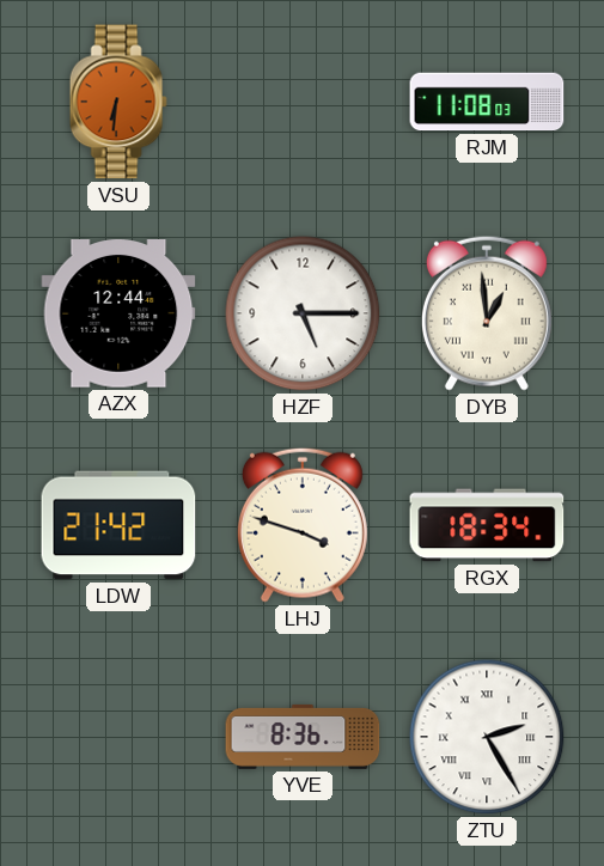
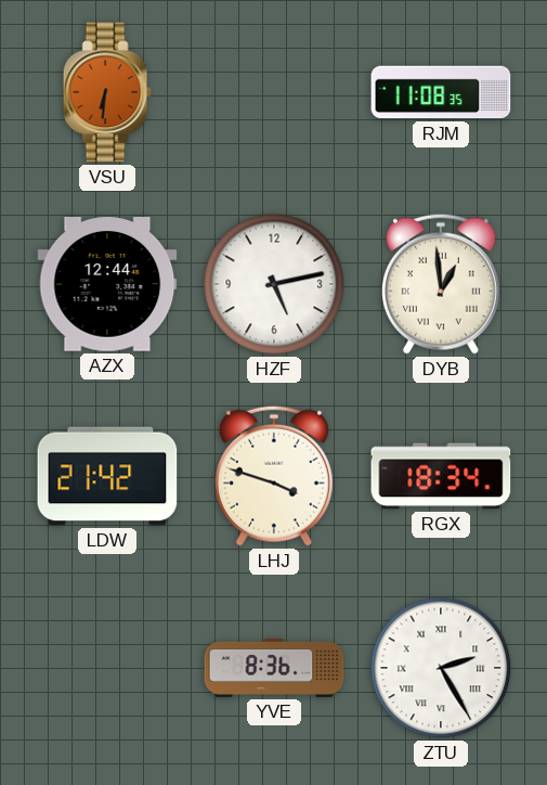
RJM: 11:08:03 -> 11:08:35 (441, 92)
HZF: 5:15 -> 5:13 (274, 284)
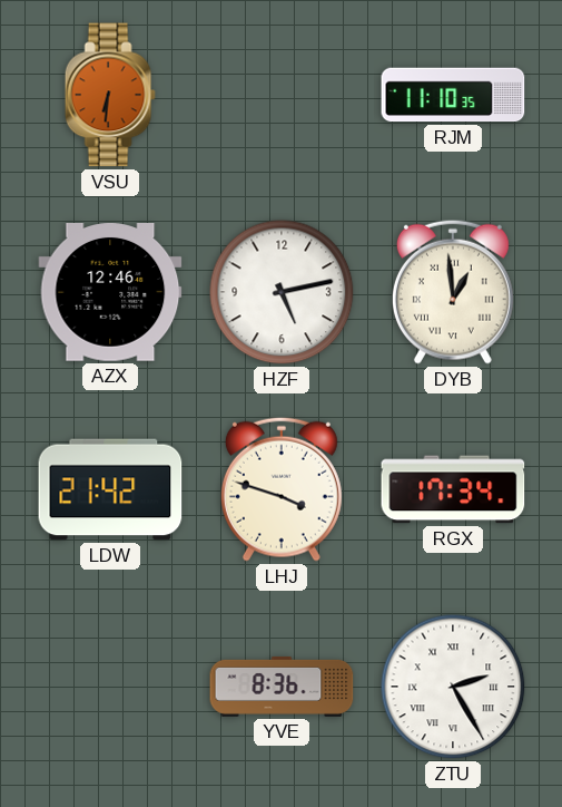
RJM: 11:08 -> 11:10 (453, 95)
AZX: 12:44 -> 12:46 (110, 293)
RGX: 18:34 -> 17:34 (453, 489)
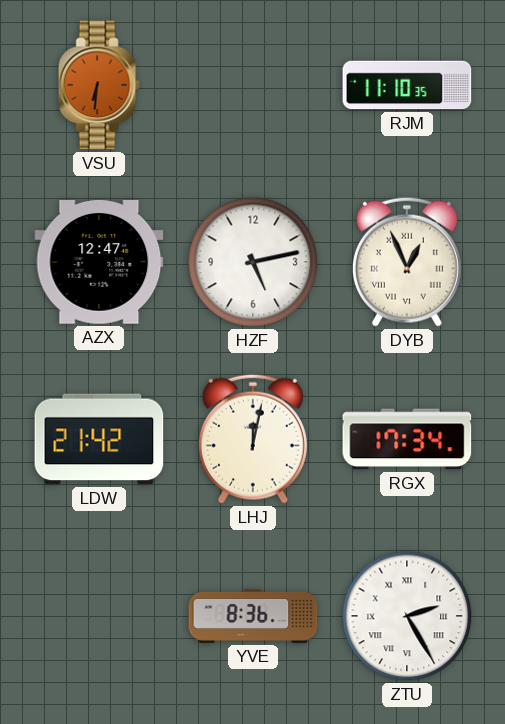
AZX: 12:46 -> 12:47 (99, 263)
DYB: 12:59 -> 12:56 (407, 262)
LHJ: 3:48 -> 12:02 (253, 439)
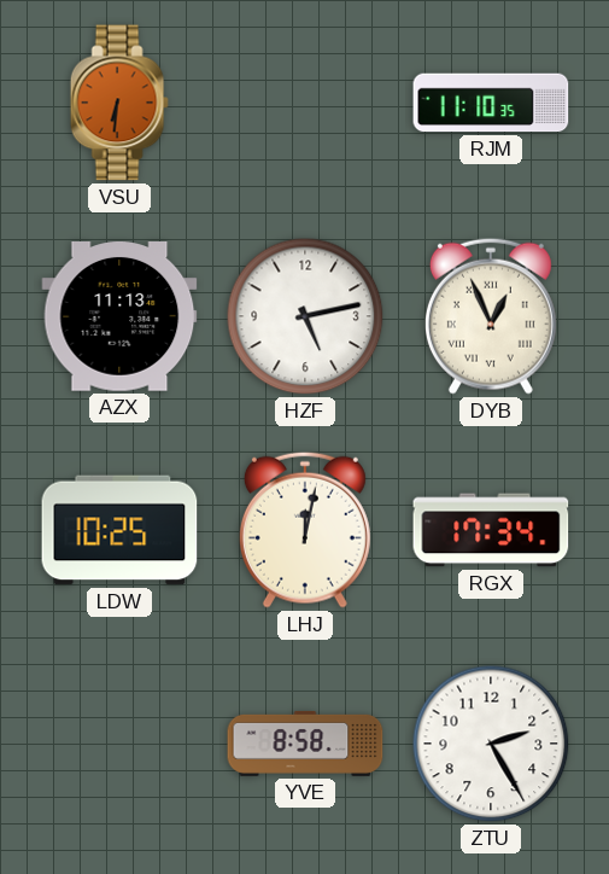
AZX: 12:47 -> 11:13 (119, 317)
LDW: 21:42 -> 10:25 (119, 530)
YVE: 8:36 -> 8:58 (305, 744)
ZTU numerals: Roman -> Arabic (491, 744)
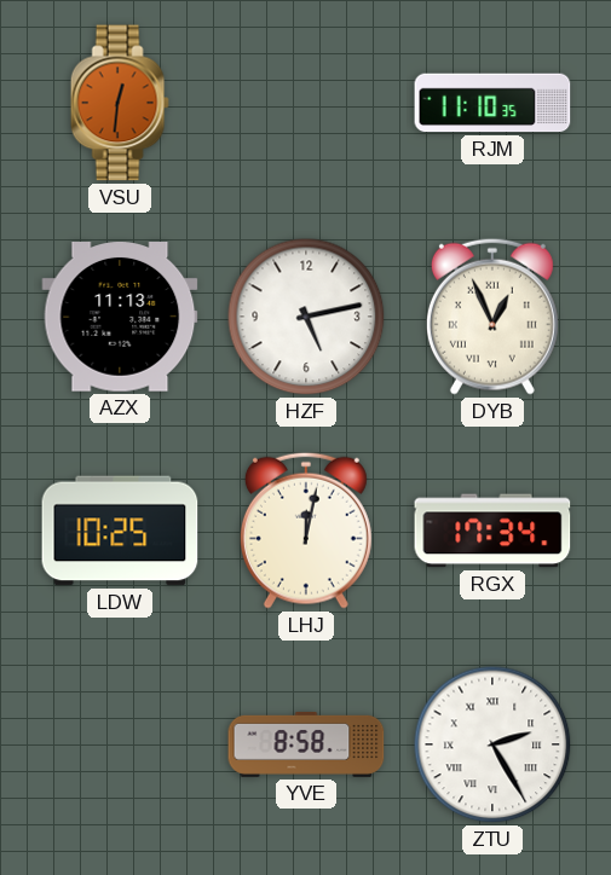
VSU: 6:31 -> 12:31 (120, 103)
ZTU numerals: Arabic -> Roman (492, 744)
